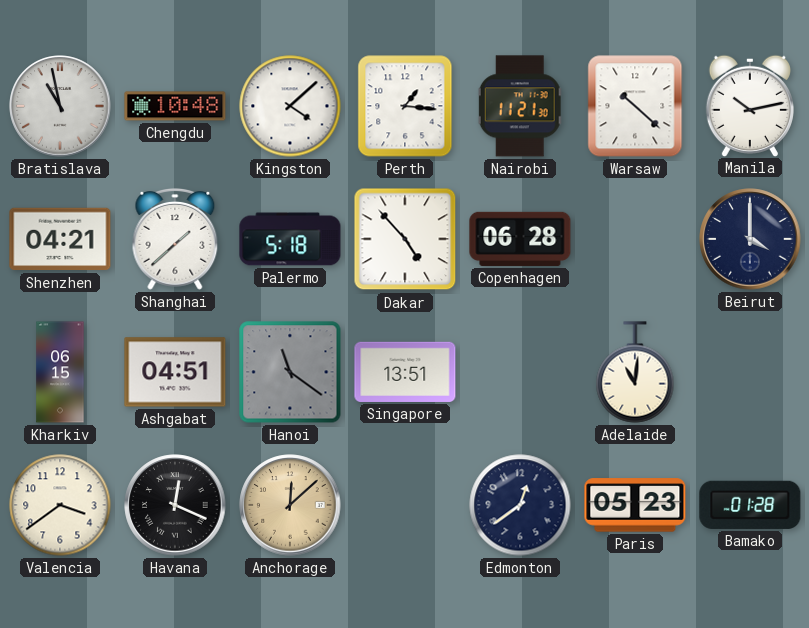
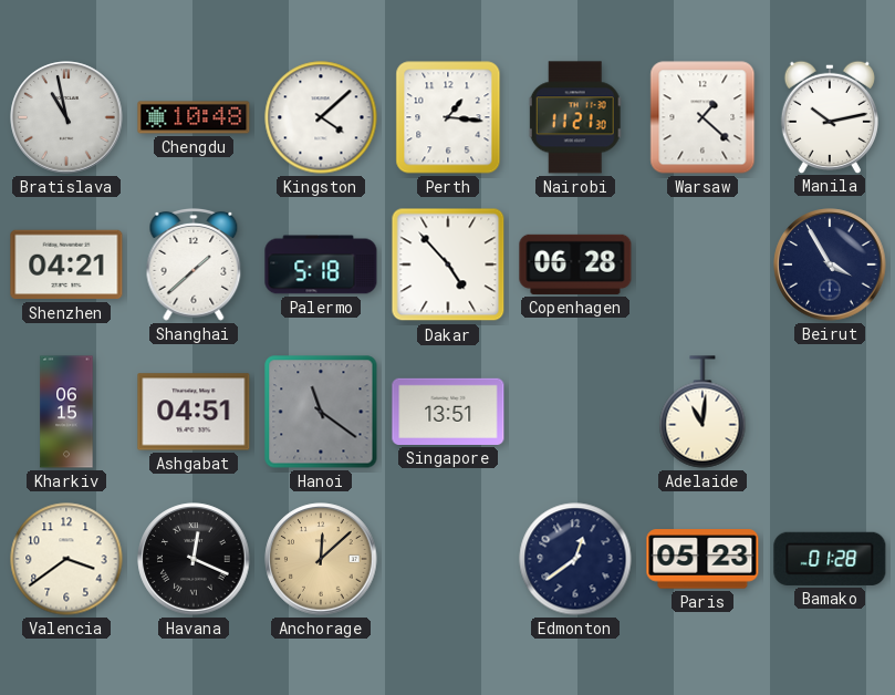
Warsaw: 10:22 -> 1:22 (703, 117)
Beirut: 4:00 -> 3:55 (830, 264)
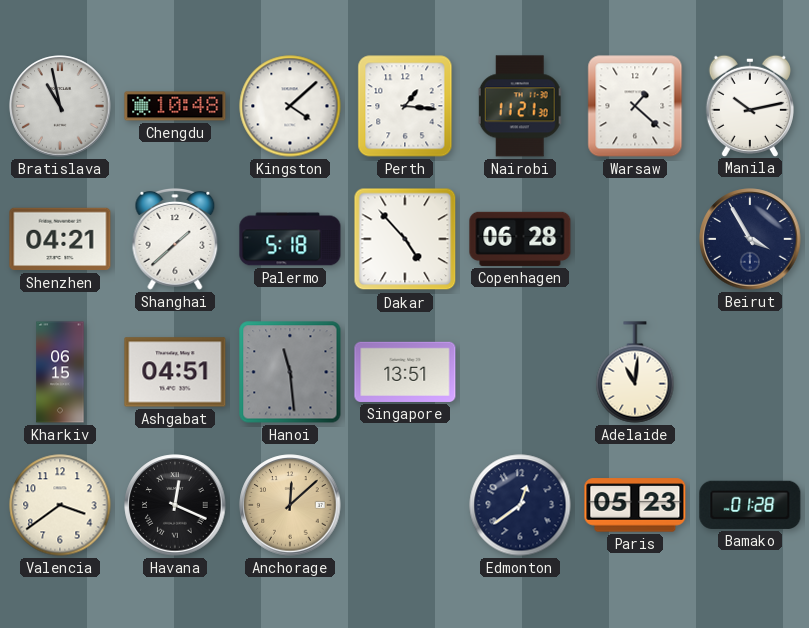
Hanoi: 11:21 -> 11:29 (290, 372)
